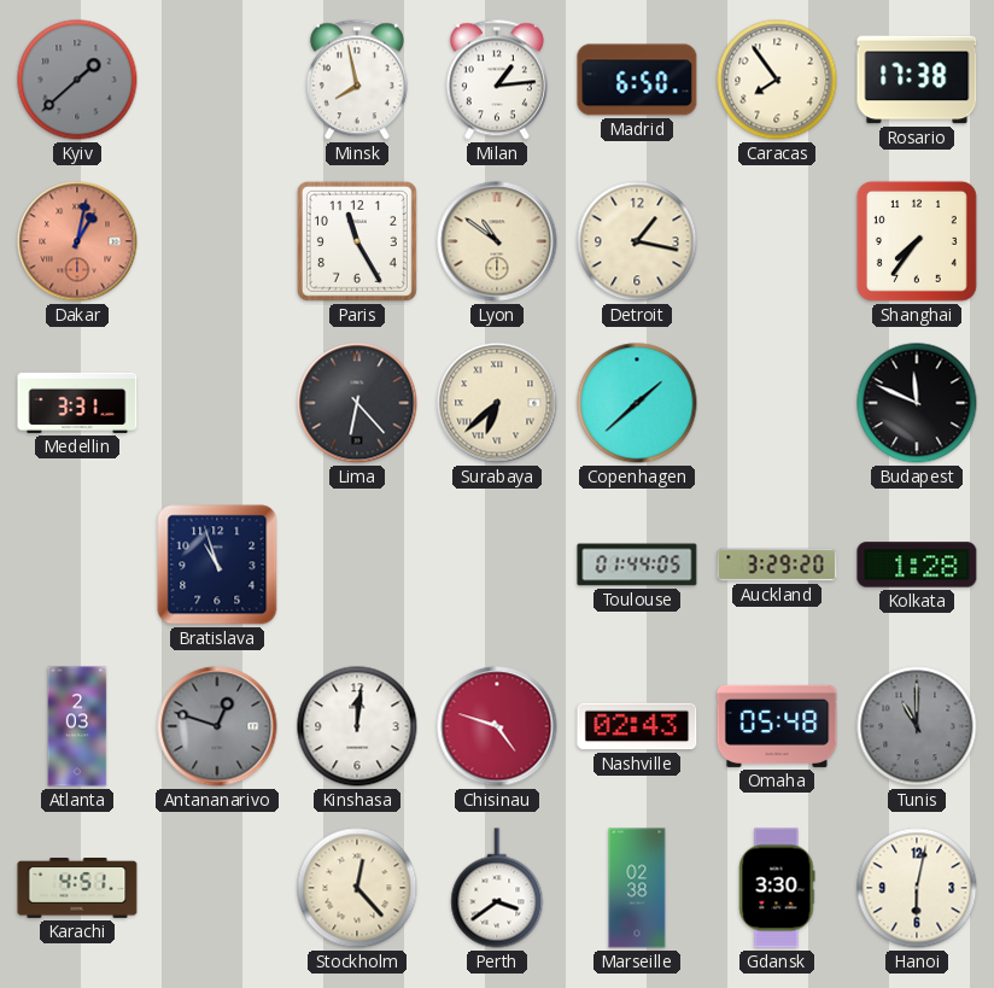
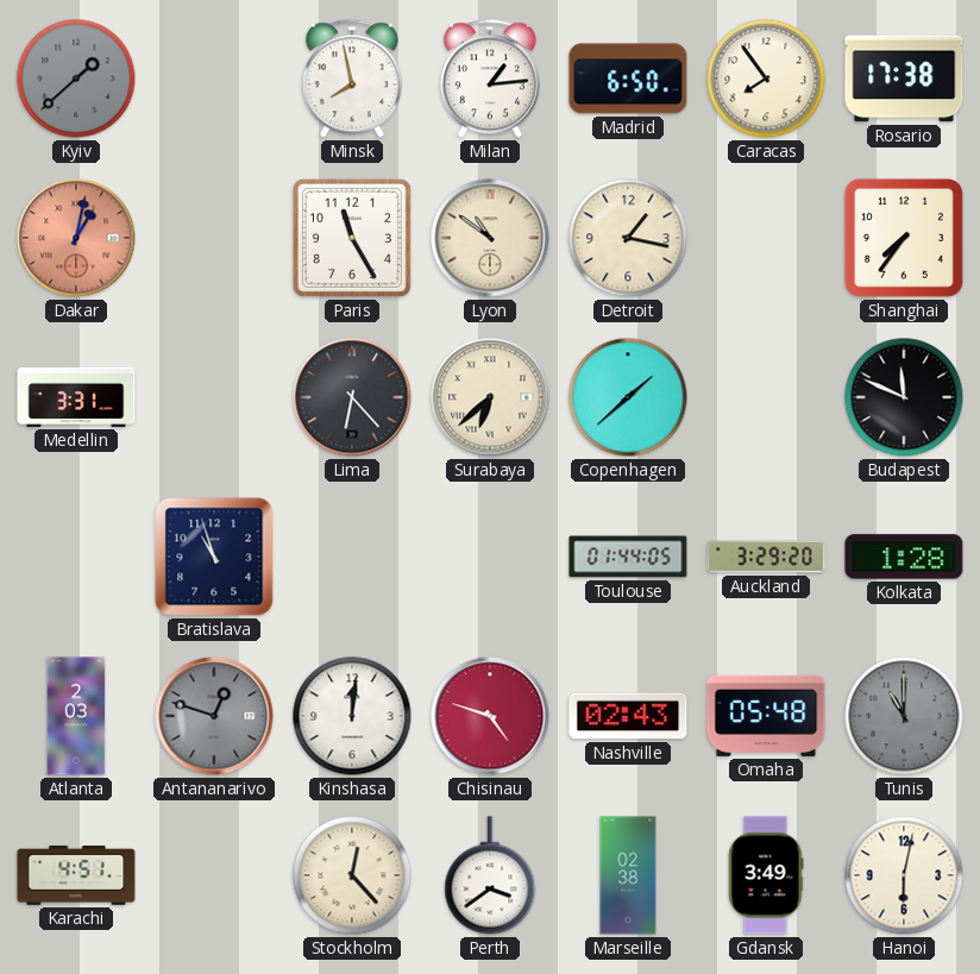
Gdansk: 3:30 -> 3:49 (766, 875)
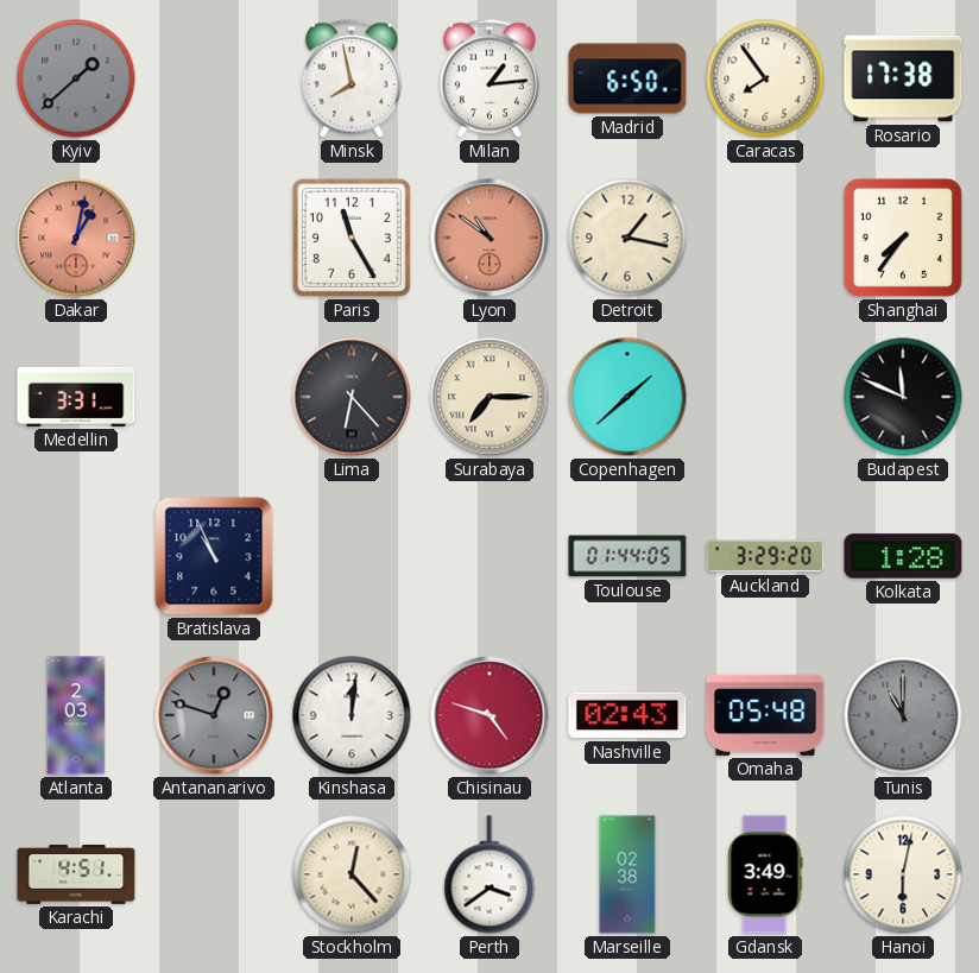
Lyon dial: cream -> salmon (489, 238)
Surabaya: 6:38 -> 7:15 (489, 397)
Bratislava: 10:57 -> 10:56 (214, 556)
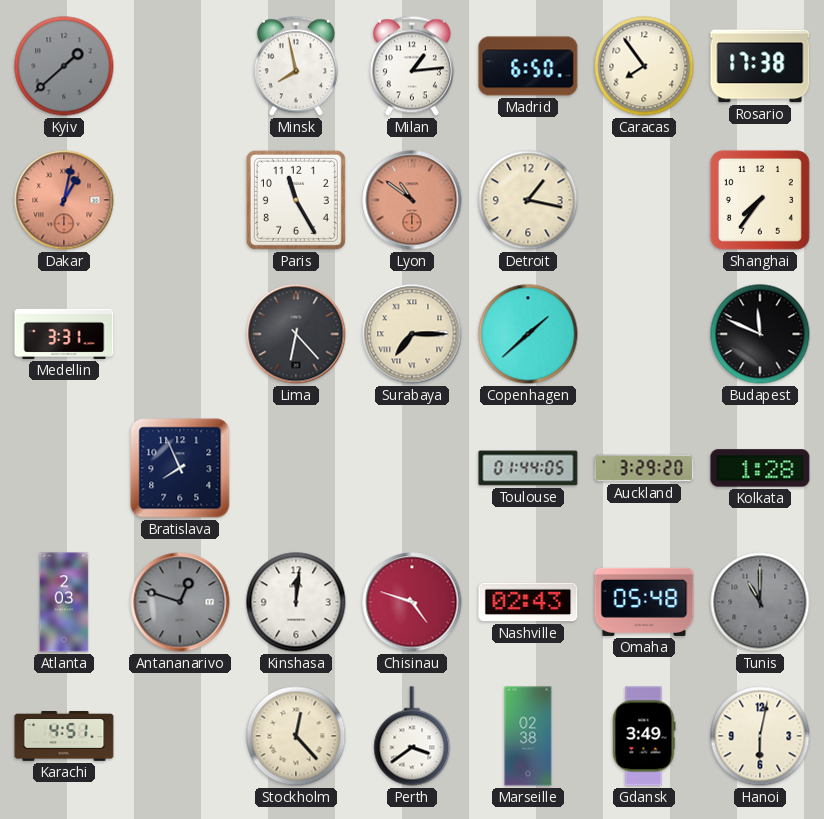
Bratislava: 10:56 -> 7:56 (180, 468)
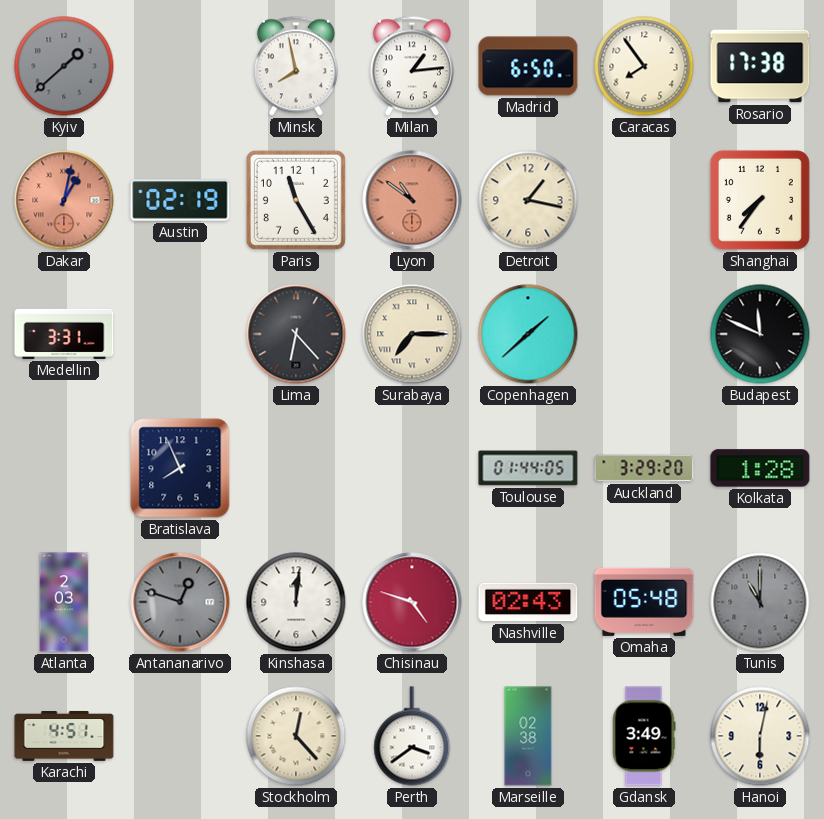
Austin: none -> 02:19 (180, 200)
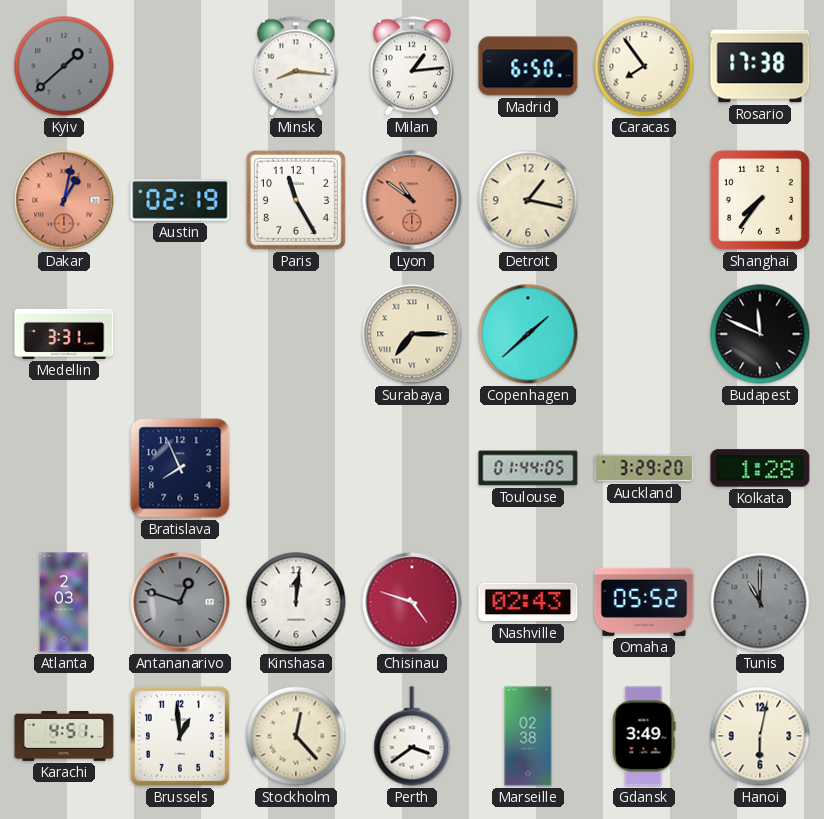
Minsk: 7:58 -> 8:16 (296, 66)
Lima: 6:23 -> none (296, 334)
Omaha: 05:48 -> 05:52 (644, 602)
Brussels: none -> 12:59 (180, 736)
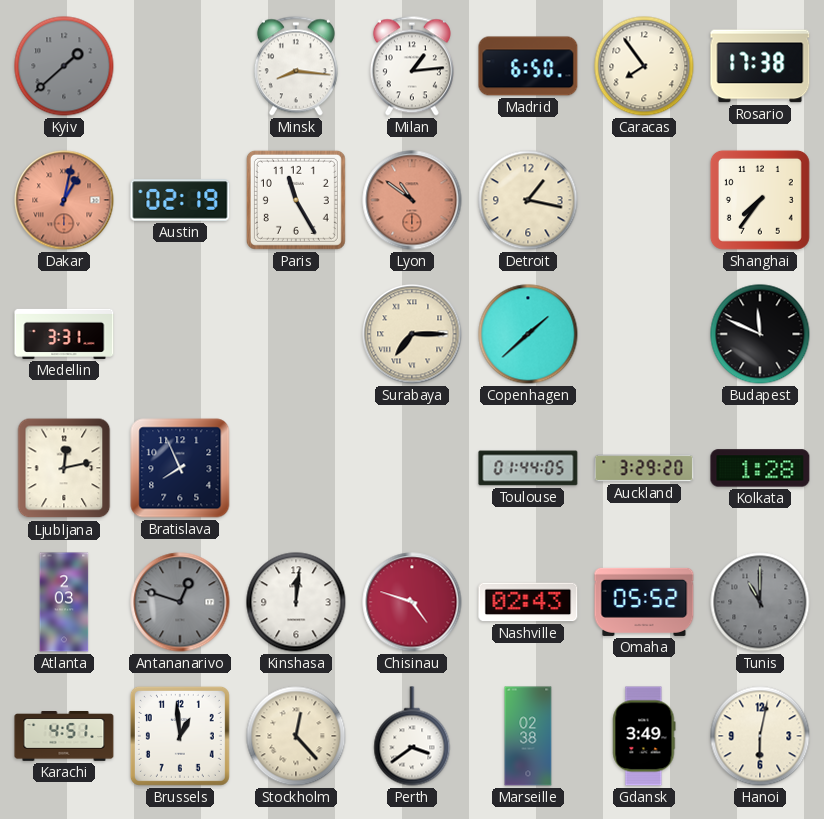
Ljubljana: none -> 12:13 (64, 468)
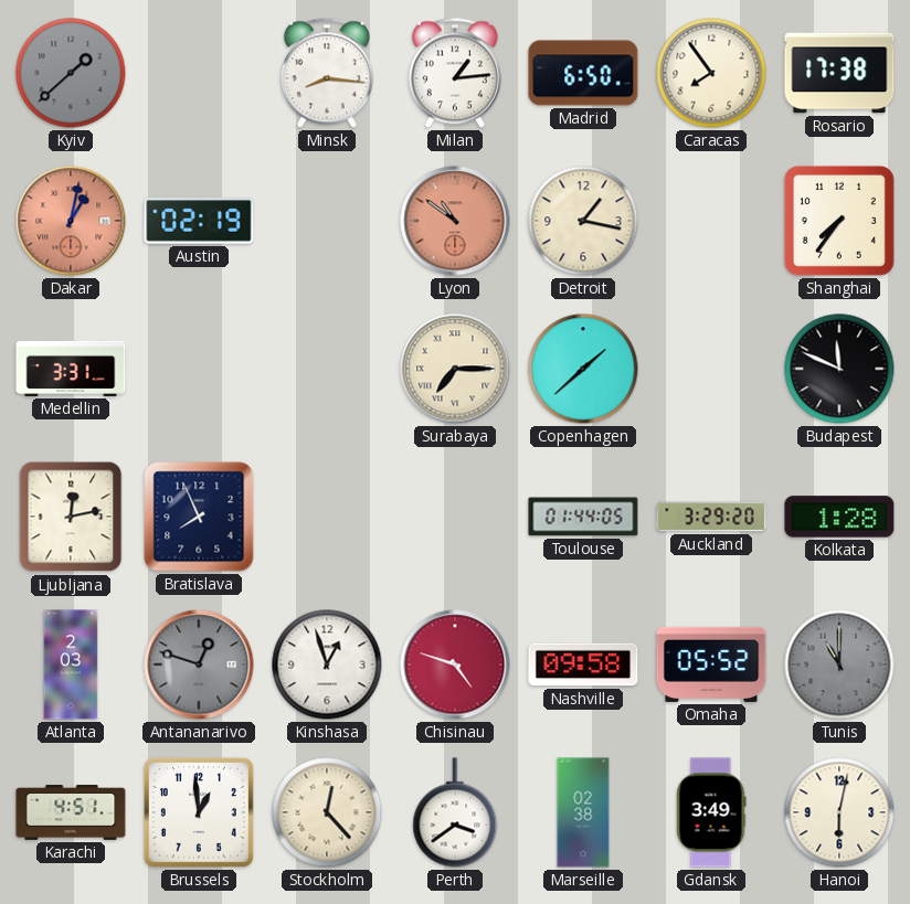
Paris: 11:25 -> none (296, 200)
Kinshasa: 12:01 -> 12:57 (327, 664)
Nashville: 02:43 -> 09:58 (583, 664)
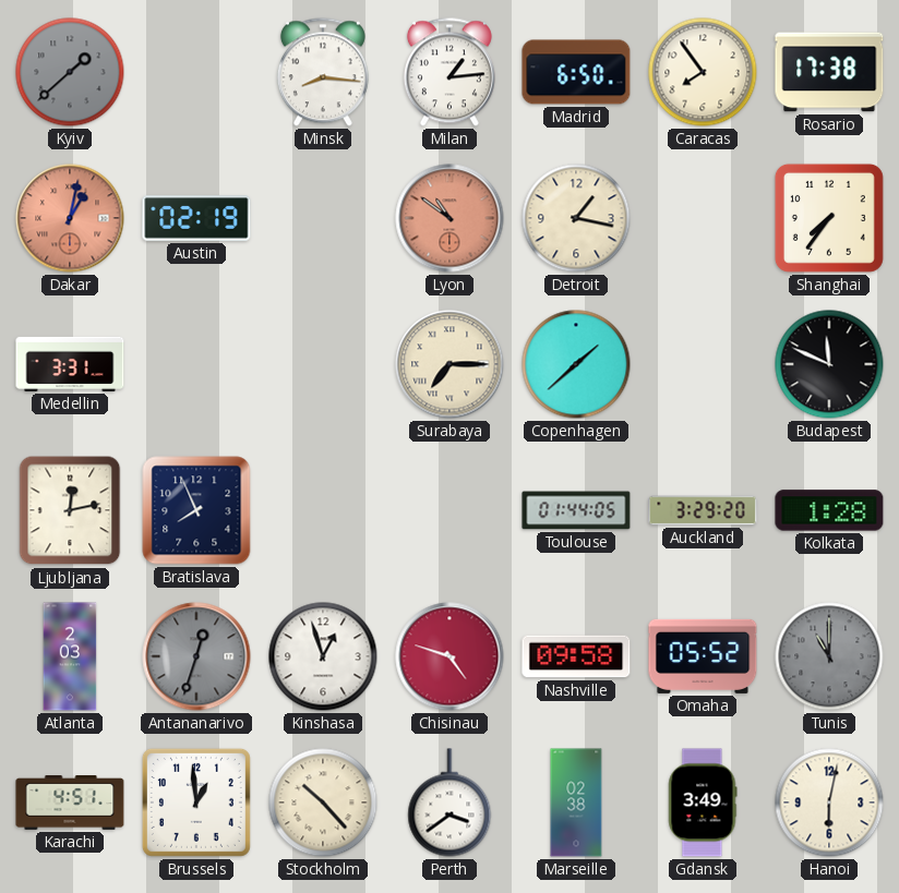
Antananarivo: 12:48 -> 12:33 (196, 656)
Stockholm: 12:23 -> 10:23 (323, 803)
